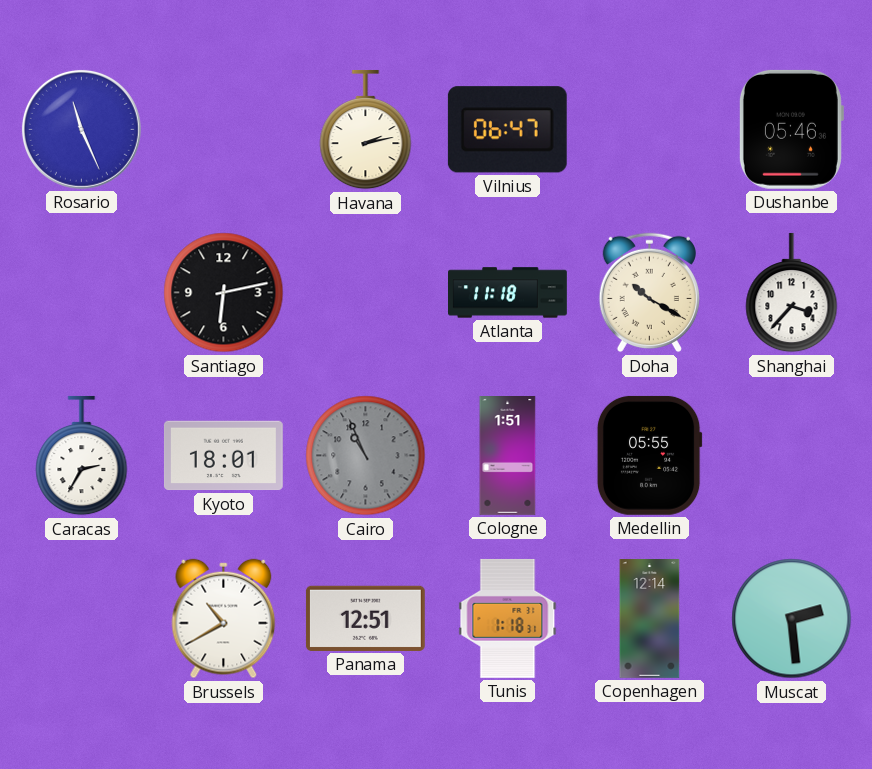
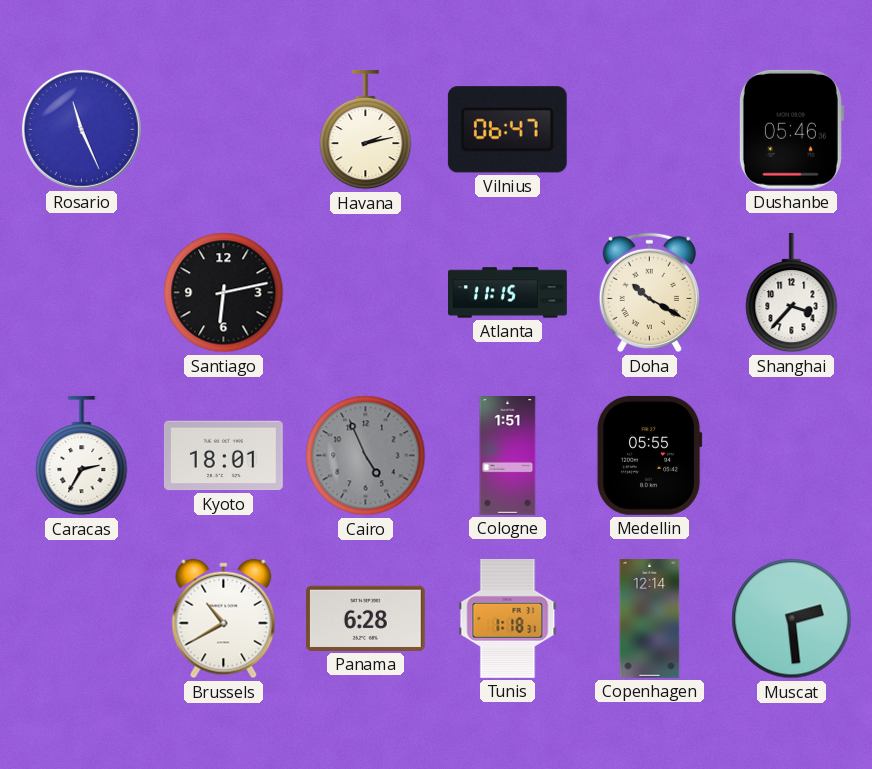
Atlanta: 11:18 -> 11:15 (508, 293)
Cairo: 10:56 -> 4:56 (366, 456)
Panama: 12:51 -> 6:28 (365, 618)
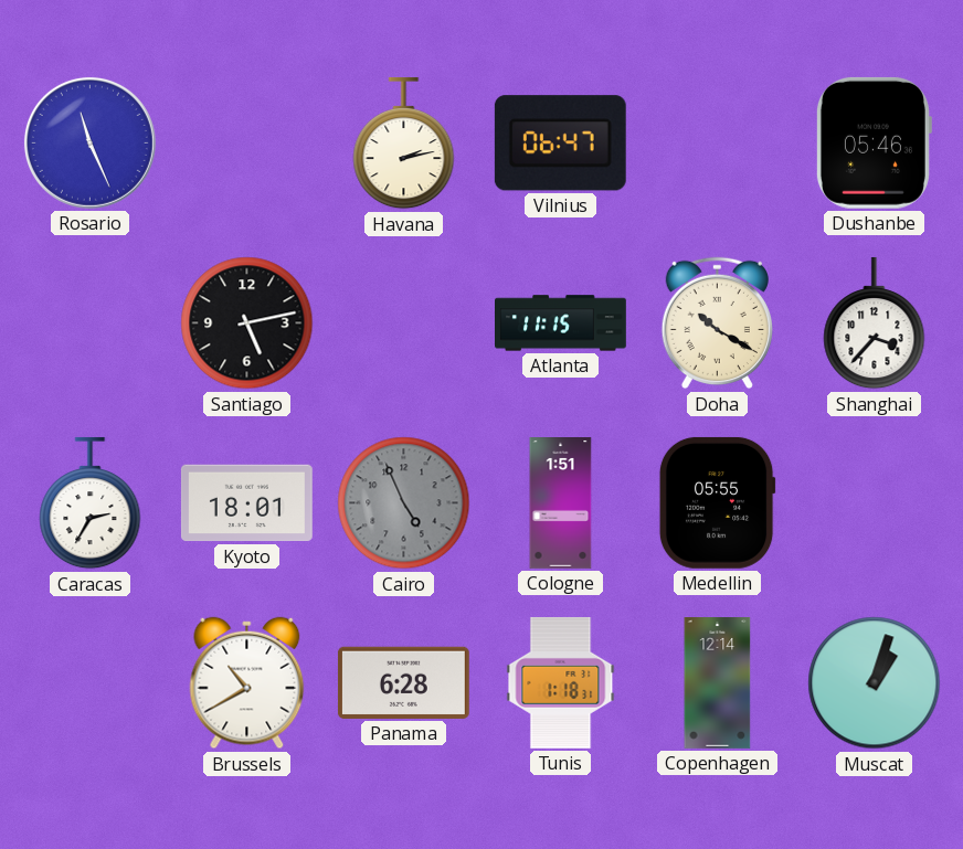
Santiago: 6:13 -> 5:13 (247, 323)
Muscat: 2:29 -> 1:03 (875, 683)
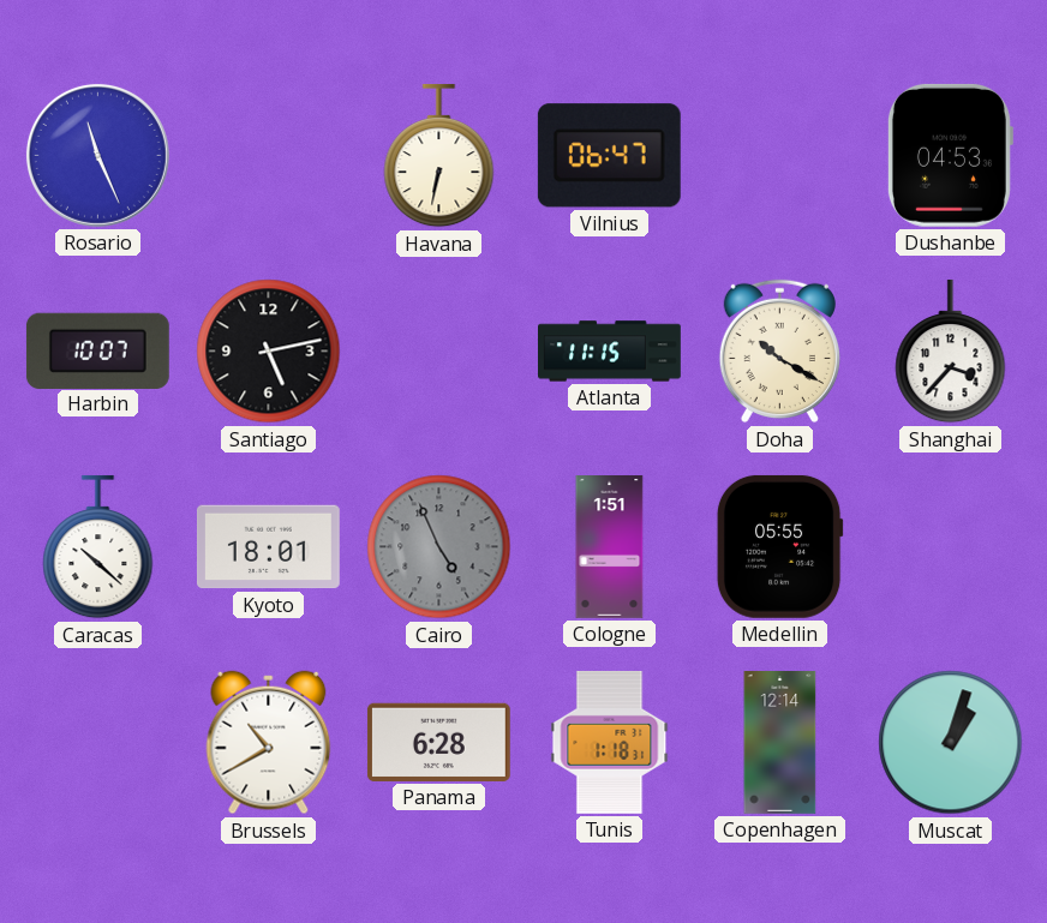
Havana: 2:13 -> 6:32 (439, 156)
Dushanbe: 05:46 -> 04:53 (950, 155)
Harbin: none -> 10:07 (97, 350)
Caracas: 2:35 -> 10:22 (98, 547)
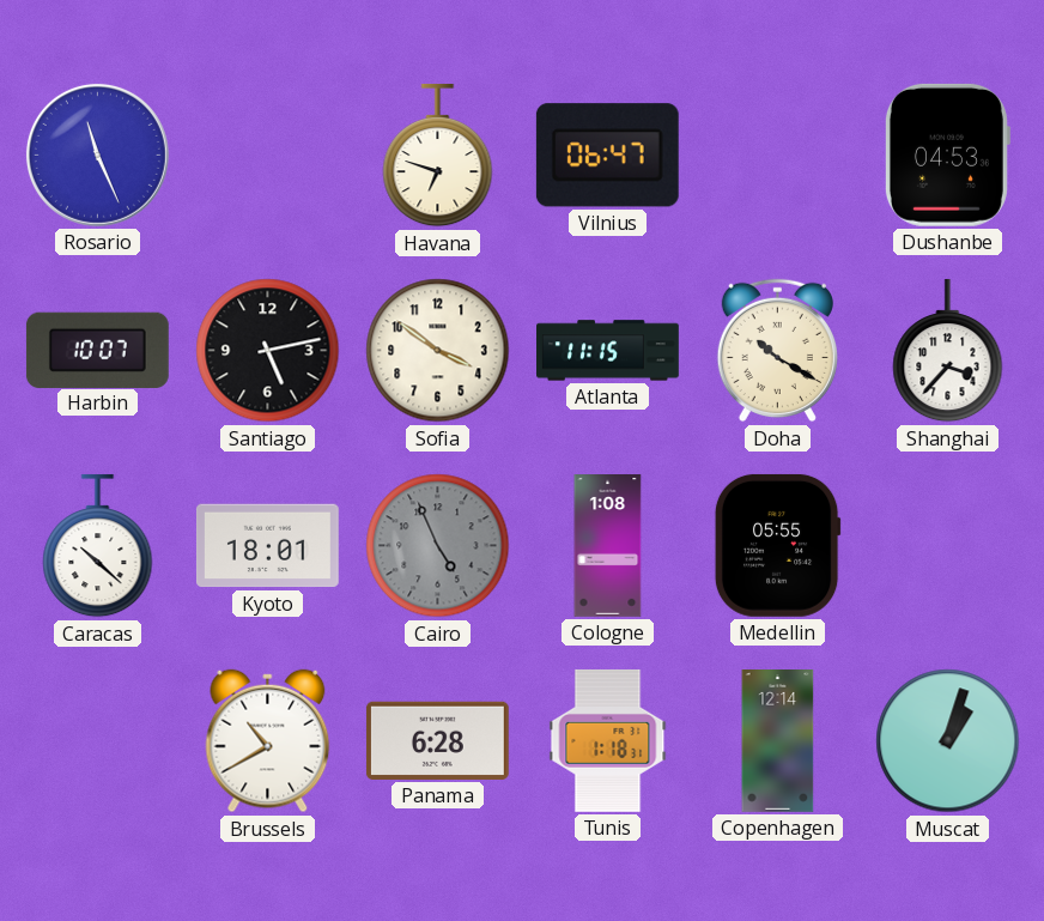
Havana: 6:32 -> 6:48 (438, 156)
Sofia: none -> 3:51 (438, 351)
Cologne: 1:51 -> 1:08 (608, 546)
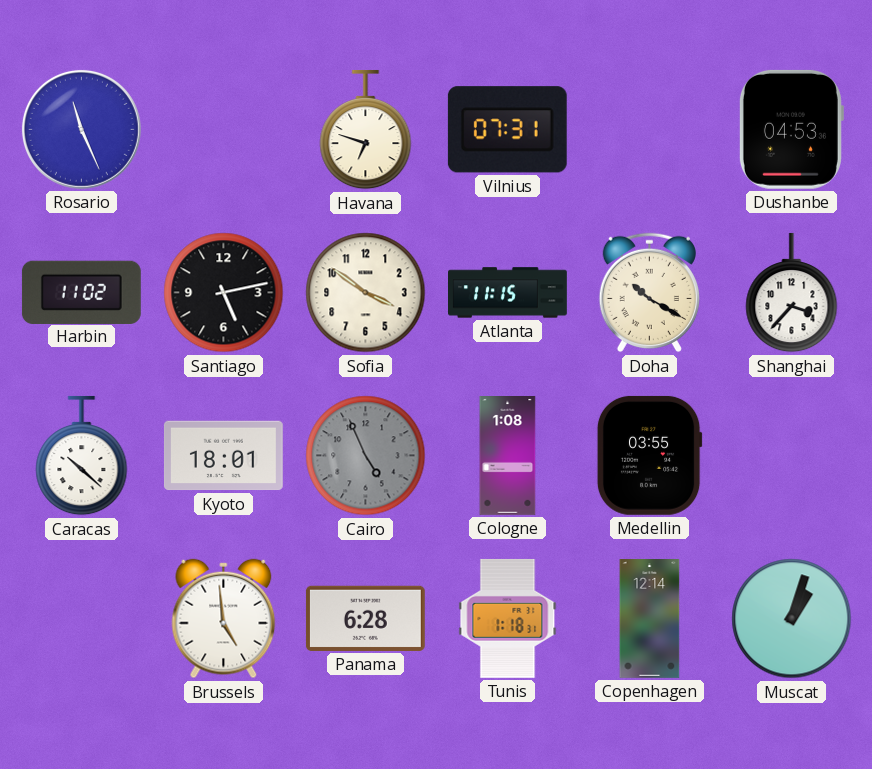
Vilnius: 06:47 -> 07:31 (507, 130)
Harbin: 10:07 -> 11:02 (81, 292)
Medellin: 05:55 -> 03:55 (649, 455)
Brussels: 10:40 -> 4:59 (224, 619)
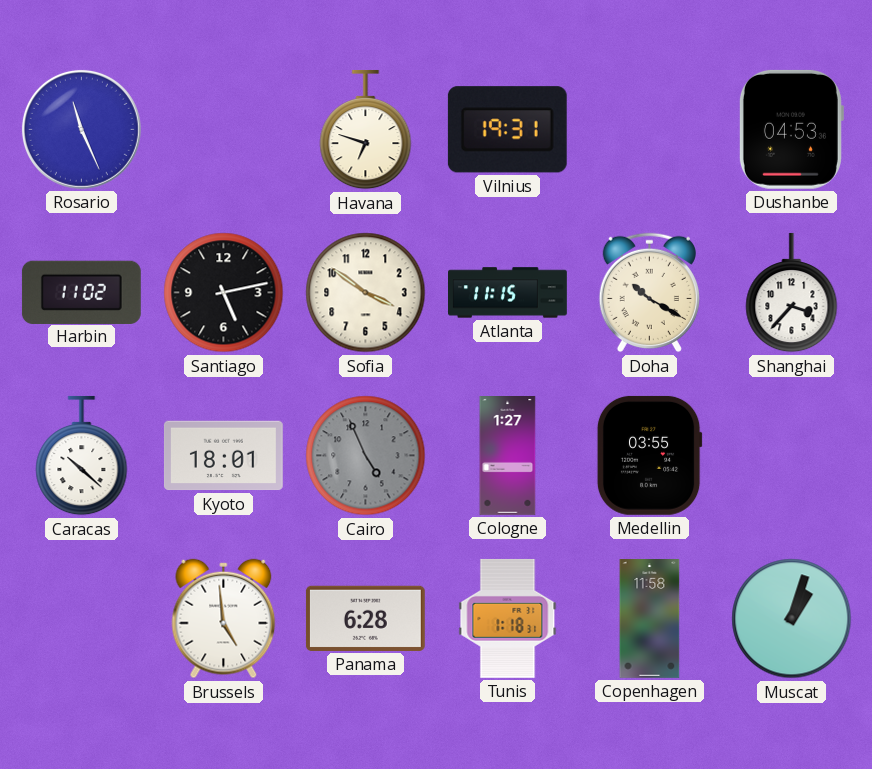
Vilnius: 07:31 -> 19:31 (507, 130)
Cologne: 1:08 -> 1:27 (508, 456)
Copenhagen: 12:14 -> 11:58 (650, 619)
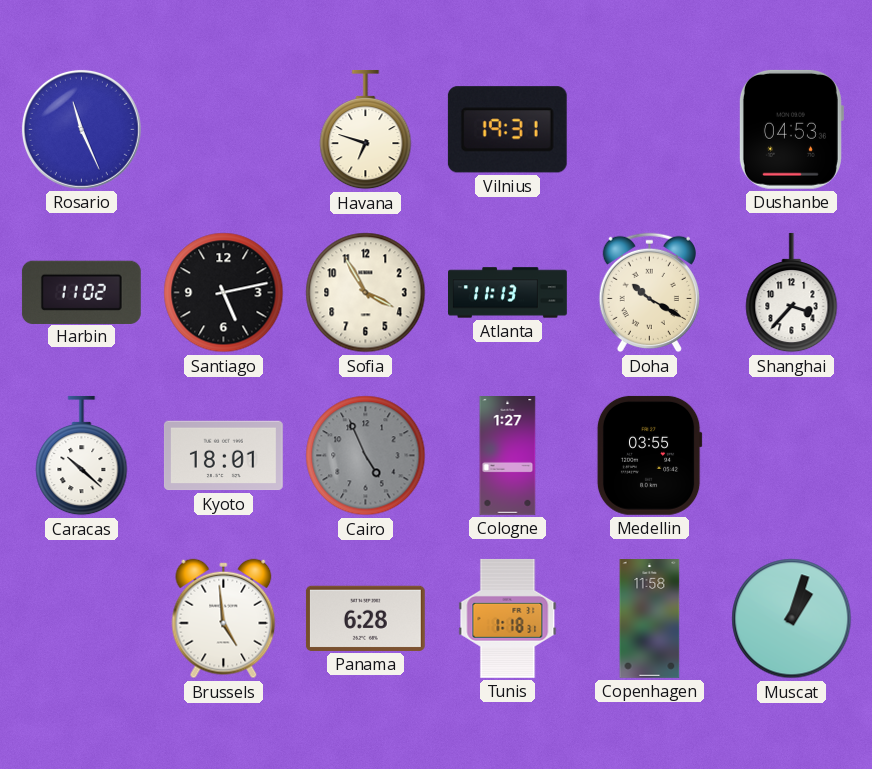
Sofia: 3:51 -> 3:55 (366, 293)
Atlanta: 11:15 -> 11:13 (508, 293)
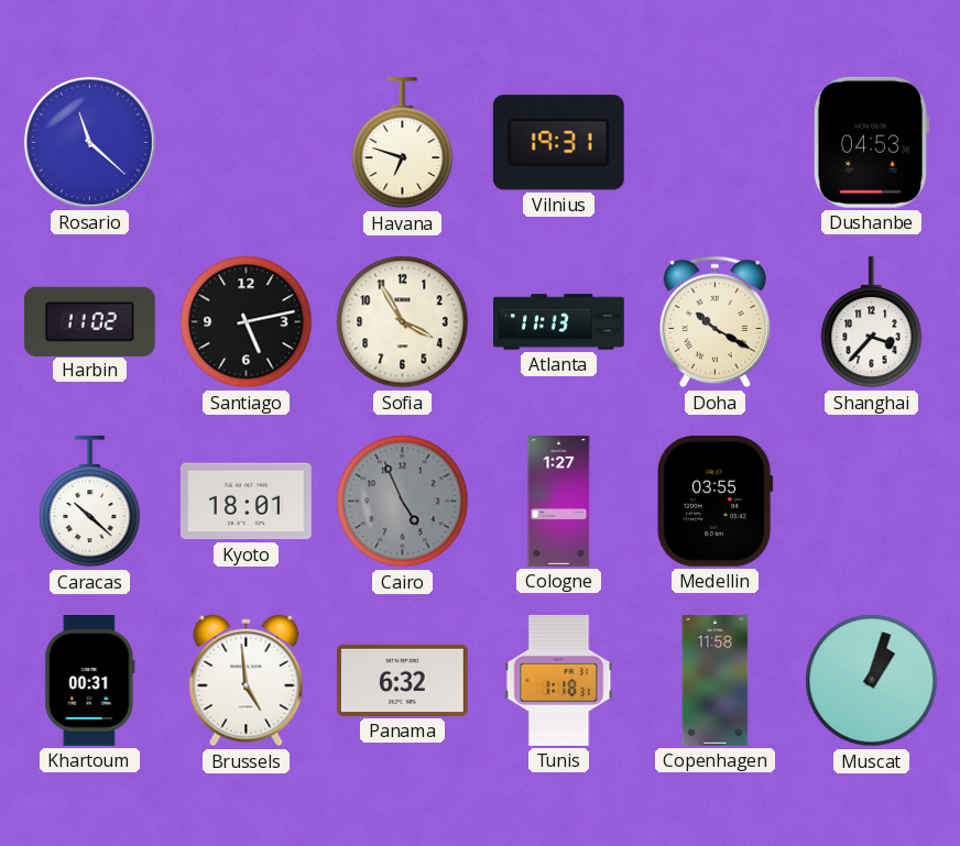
Rosario: 11:26 -> 11:22 (89, 142)
Khartoum: none -> 00:31 (90, 680)
Panama: 6:28 -> 6:32 (402, 680)
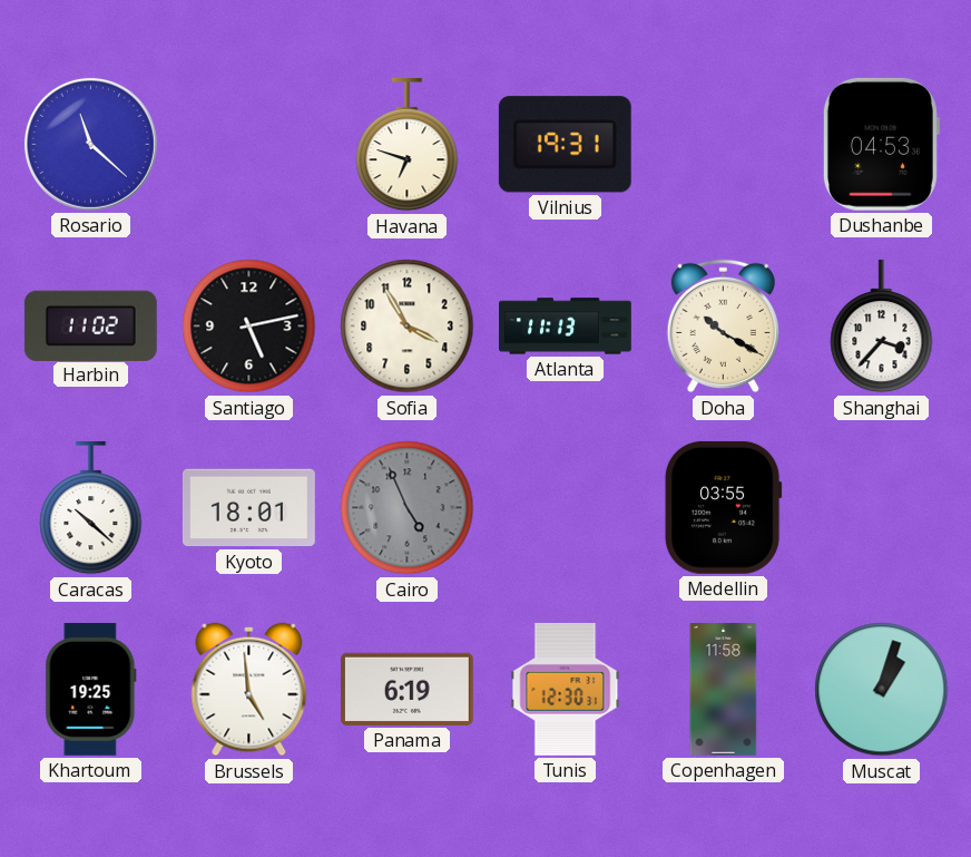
Cologne: 1:27 -> none (559, 502)
Khartoum: 00:31 -> 19:25 (91, 689)
Panama: 6:32 -> 6:19 (406, 689)
Tunis: 1:18 -> 12:30 (566, 689)
